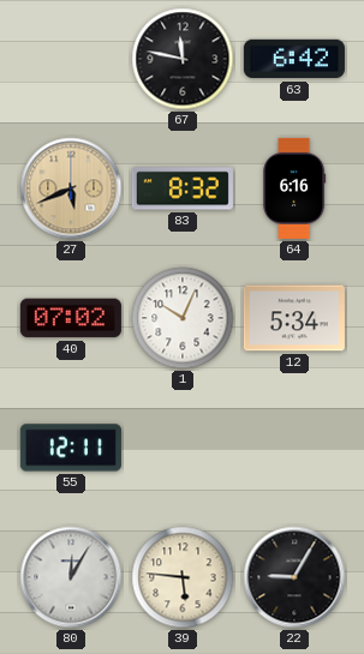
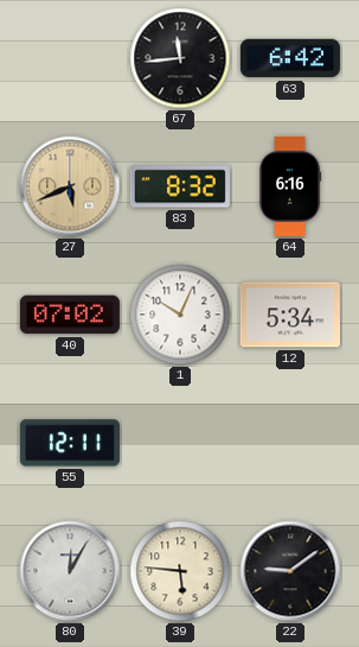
67: 11:47 -> 11:44 (180, 58)
22: 9:05 -> 9:09 (290, 571)
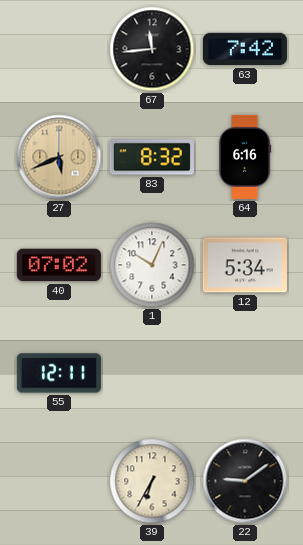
63: 6:42 -> 7:42 (245, 49)
80: 12:05 -> none (70, 571)
39: 5:46 -> 6:35 (152, 481)
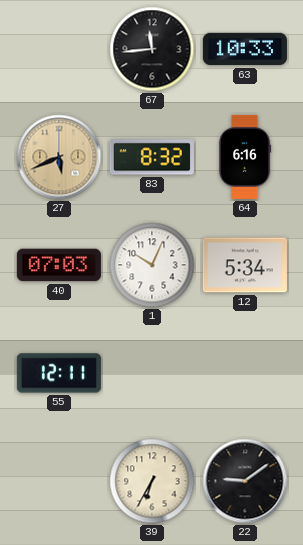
63: 7:42 -> 10:33 (245, 49)
40: 07:02 -> 07:03 (59, 265)
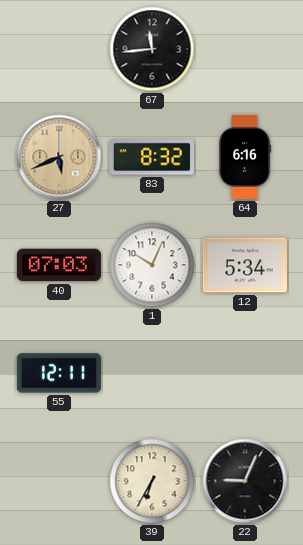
63: 10:33 -> none (245, 49)
22: 9:09 -> 9:04 (245, 481)
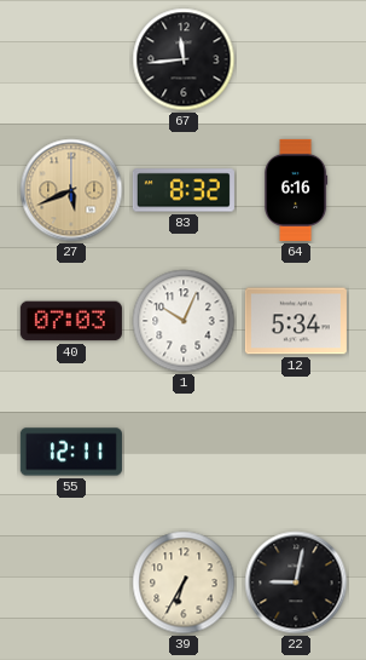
22: 9:04 -> 9:02 (296, 582)
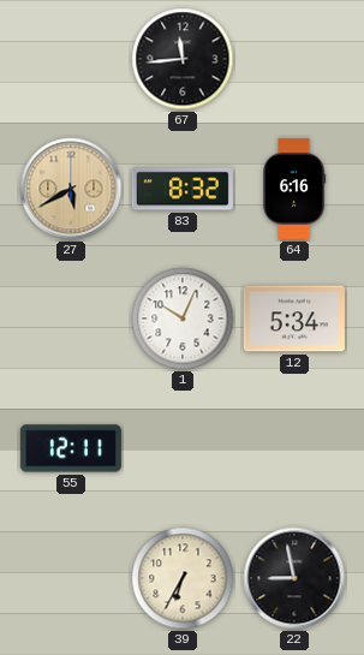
27: 5:41 -> 5:40 (71, 189)
40: 07:03 -> none (71, 321)
22: 9:02 -> 8:58 (294, 578)
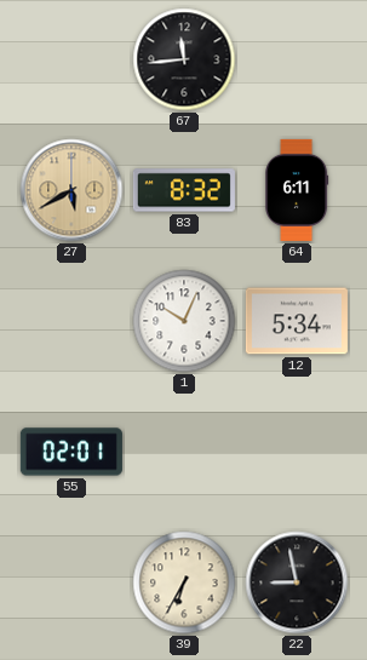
64: 6:16 -> 6:11 (298, 190)
55: 12:11 -> 02:01 (71, 452)
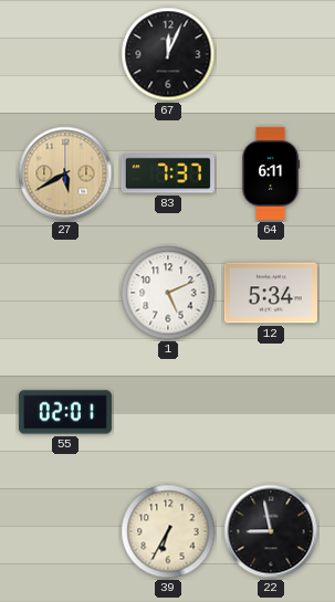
67: 11:44 -> 12:04 (168, 54)
83: 8:32 -> 7:37 (168, 173)
1: 10:04 -> 5:11 (168, 293)
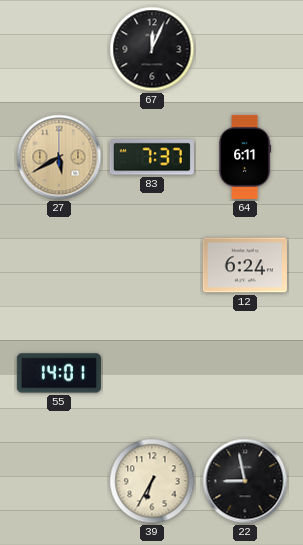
1: 5:11 -> none (168, 293)
12: 5:34 -> 6:24 (245, 265)
55: 02:01 -> 14:01 (59, 373)
